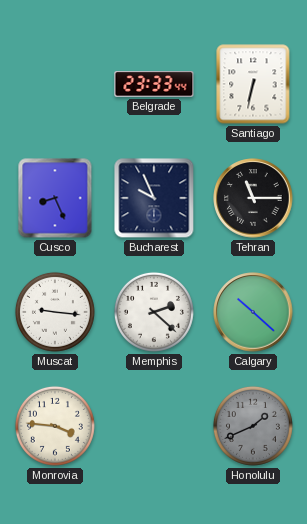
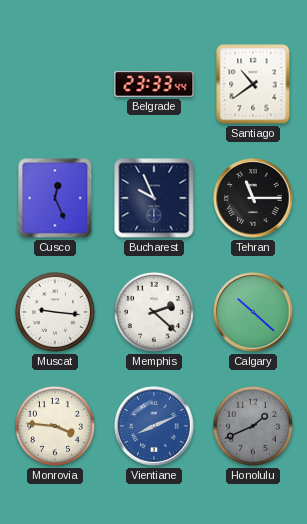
Santiago: 6:32 -> 10:39 (253, 84)
Cusco: 8:26 -> 12:26 (55, 198)
Vientiane: none -> 8:11 (154, 426)
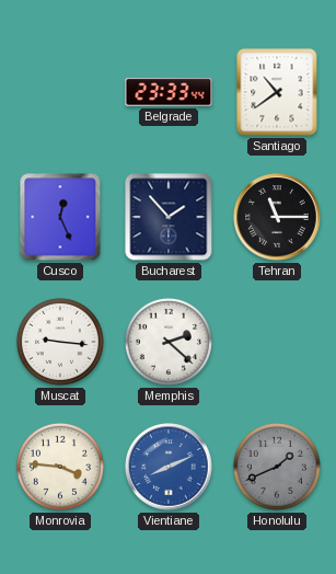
Bucharest: 9:56 -> 1:53 (169, 217)
Calgary: 10:22 -> none (253, 312)
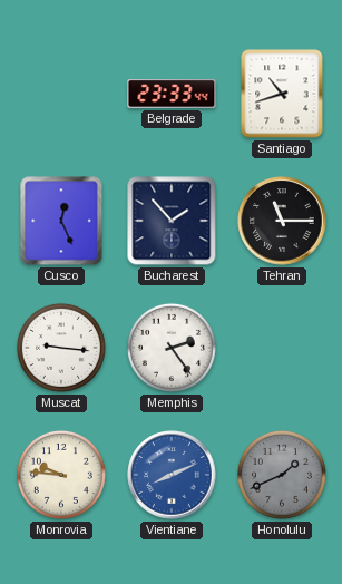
Santiago: 10:39 -> 10:42 (282, 94)
Memphis: 2:22 -> 2:24 (172, 348)
Monrovia: 3:46 -> 9:46 (61, 475)
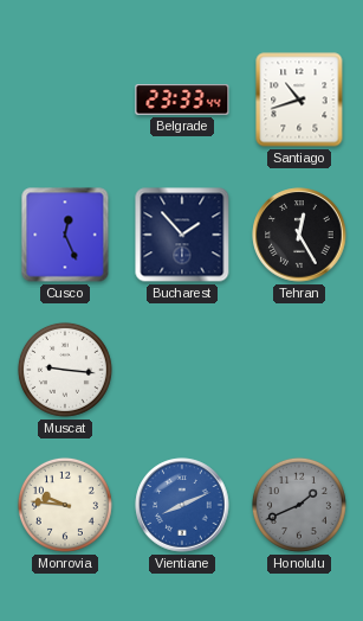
Tehran: 11:15 -> 12:25 (299, 235)
Memphis: 2:24 -> none (172, 348)
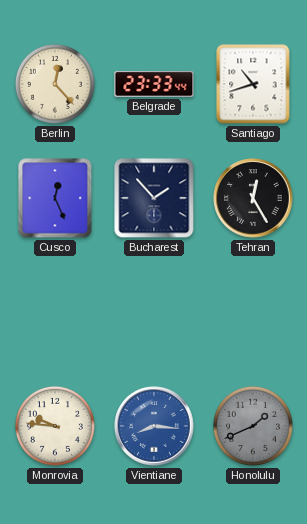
Berlin: none -> 12:23 (55, 84)
Muscat: 9:16 -> none (65, 370)
Vientiane: 8:11 -> 8:16 (154, 426)
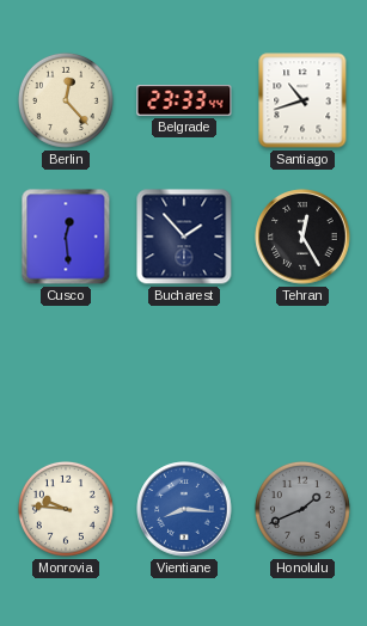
Cusco: 12:26 -> 12:29 (66, 237)
